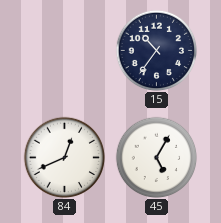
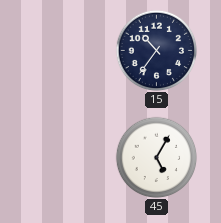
84: 12:41 -> none (64, 157)
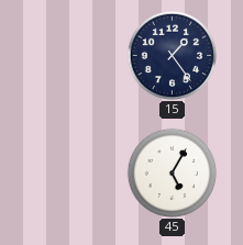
15: 10:36 -> 1:24 (172, 55)
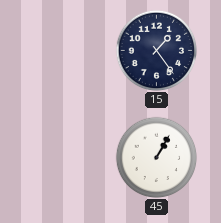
45: 5:05 -> 1:05 (156, 157)
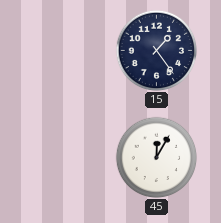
45: 1:05 -> 12:05 (156, 157)
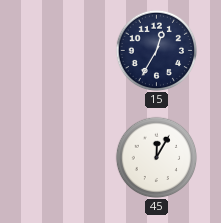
15: 1:24 -> 12:35 (156, 50)
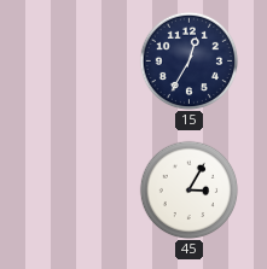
45: 12:05 -> 3:05 (188, 189)
